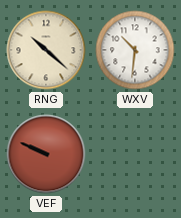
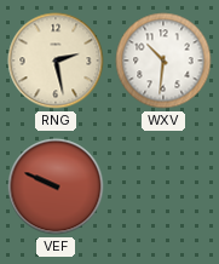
RNG: 10:22 -> 2:28 (56, 61)
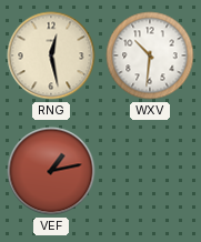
RNG: 2:28 -> 12:28 (51, 56)
VEF: 9:49 -> 1:13 (51, 171)
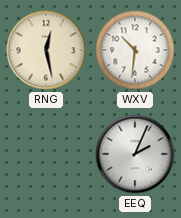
VEF: 1:13 -> none (51, 171)
EEQ: none -> 2:04 (135, 154)
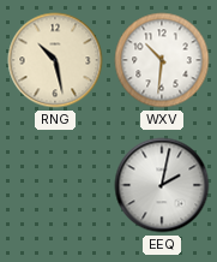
RNG: 12:28 -> 10:28 (55, 60)
EEQ: 2:04 -> 2:02 (162, 185)
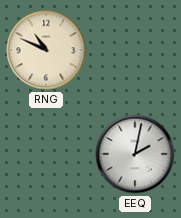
RNG: 10:28 -> 10:49 (46, 50)
WXV: 10:31 -> none (162, 60)
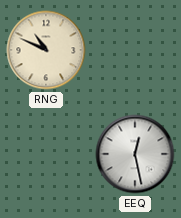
EEQ: 2:02 -> 12:28 (135, 154)
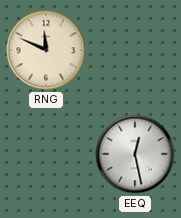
RNG: 10:49 -> 11:49 (46, 50)
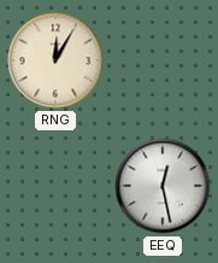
RNG: 11:49 -> 12:05 (55, 60)
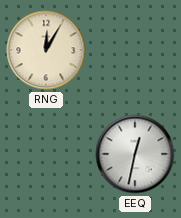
EEQ: 12:28 -> 12:32 (135, 154)
